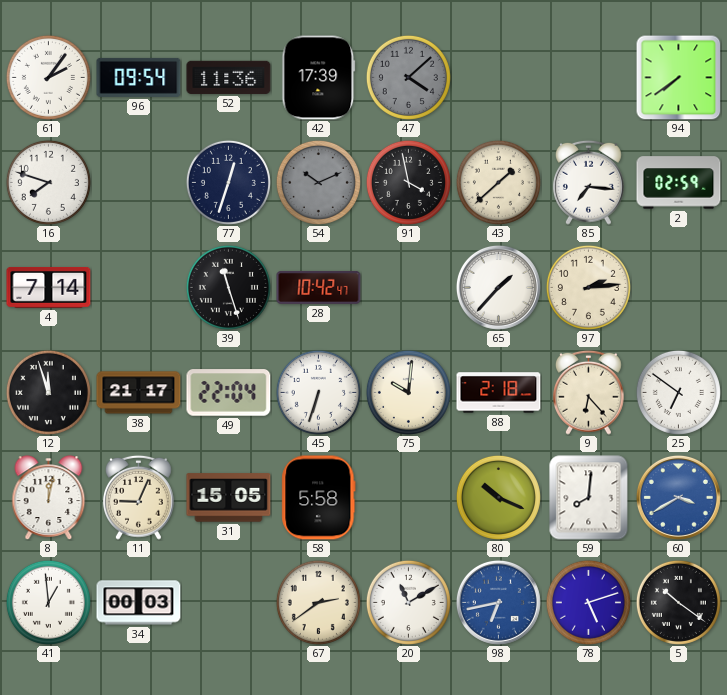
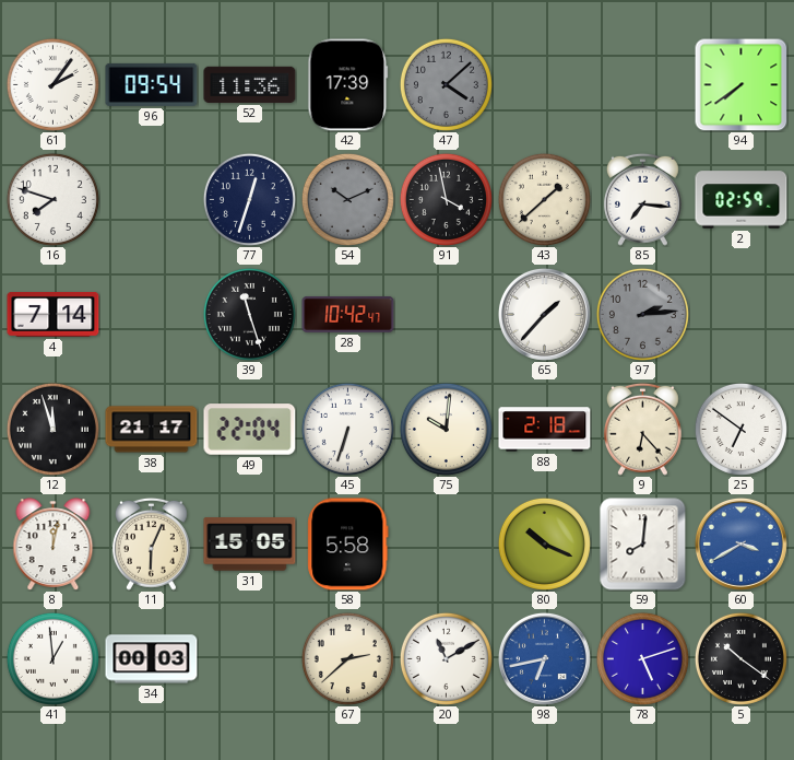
97 dial: cream -> grey (642, 314)
11: 9:04 -> 6:04 (151, 543)
67: 2:39 -> 2:38 (347, 658)
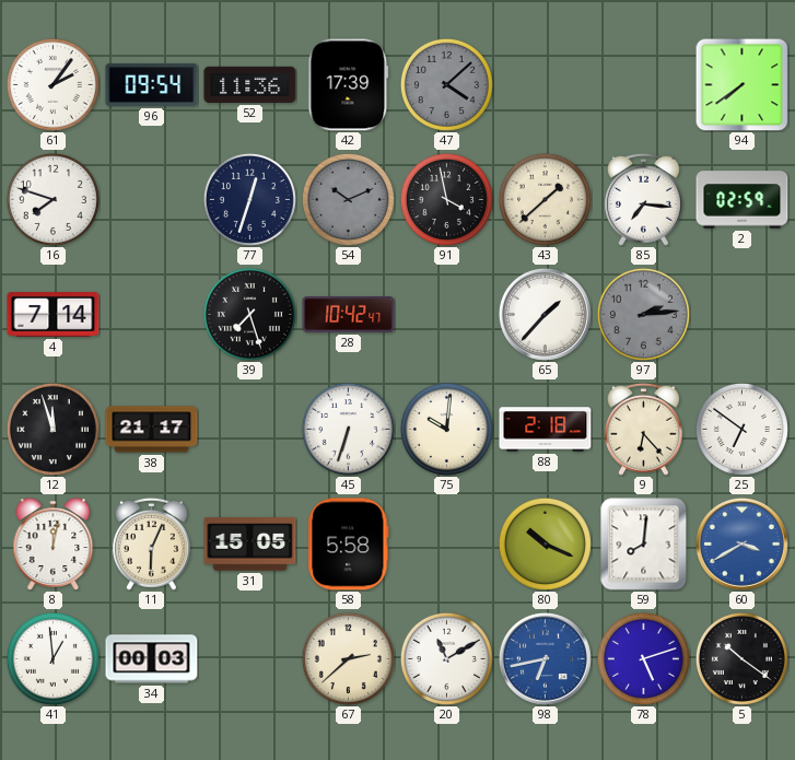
39: 11:27 -> 7:27 (249, 314)
49: 22:04 -> none (250, 430)
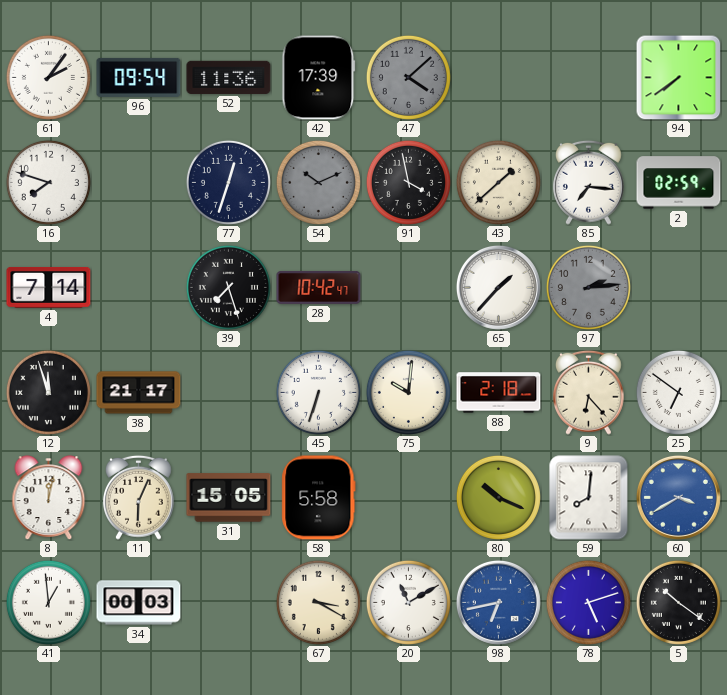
67: 2:38 -> 3:20 (318, 602)
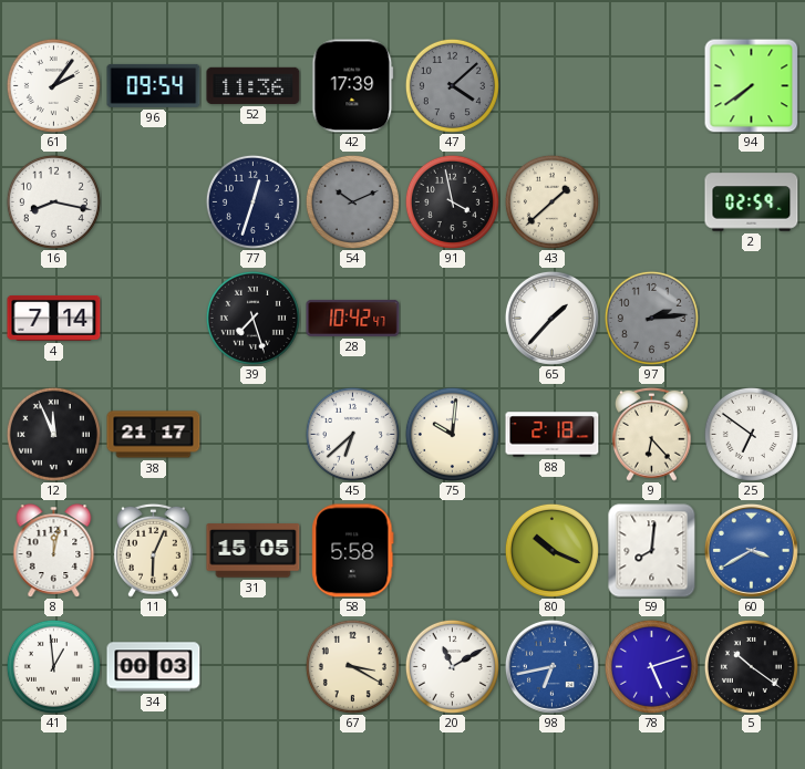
16: 7:48 -> 8:17 (53, 201)
85: 7:16 -> none (588, 182)
12: 11:57 -> 11:56 (53, 434)
45: 6:33 -> 6:38 (352, 434)
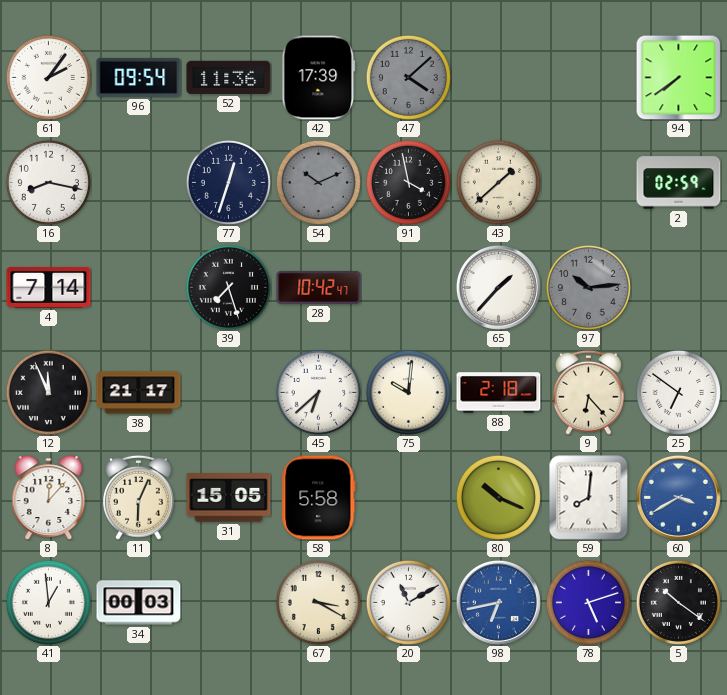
97: 2:14 -> 10:14 (588, 287)
8: 12:02 -> 12:07 (49, 498)
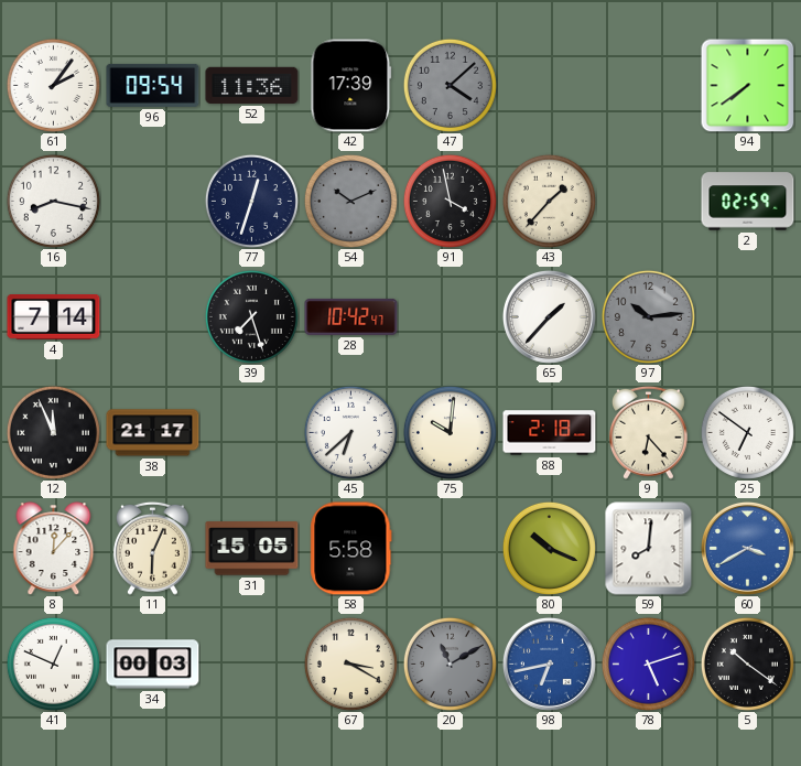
43: 1:38 -> 1:37 (549, 201)
41: 12:59 -> 12:49 (53, 663)
20 dial: white -> grey (450, 663)
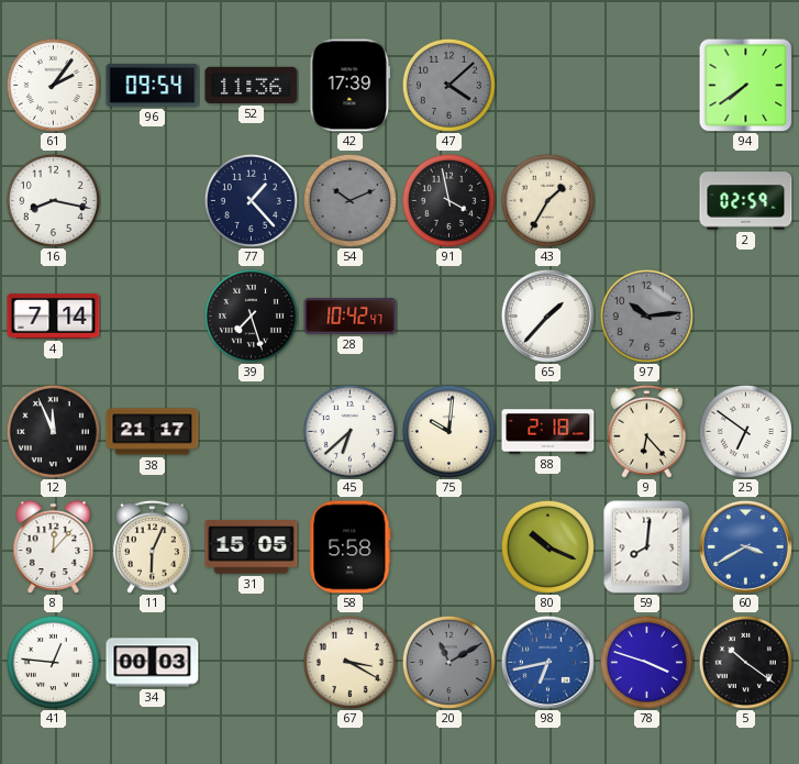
77: 12:33 -> 1:23 (251, 200)
43: 1:37 -> 1:35 (547, 200)
41: 12:49 -> 12:46 (53, 662)
78: 5:12 -> 3:48 (646, 662)
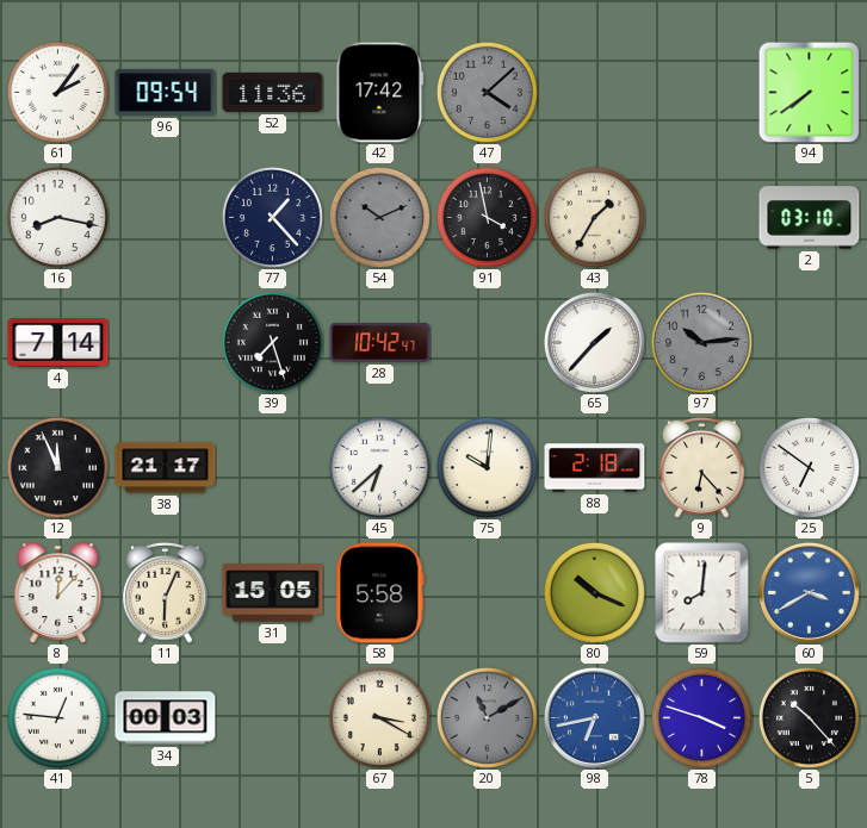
42: 17:39 -> 17:42 (380, 93)
2: 02:59 -> 03:10 (810, 218)
5: 10:21 -> 10:23 (809, 717)
